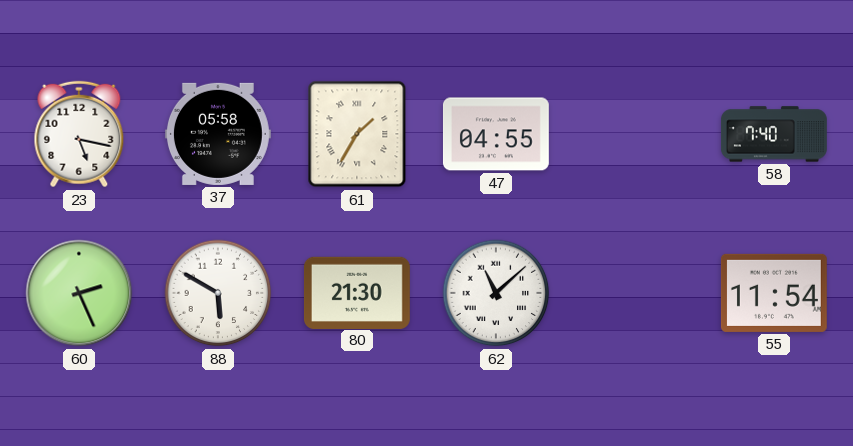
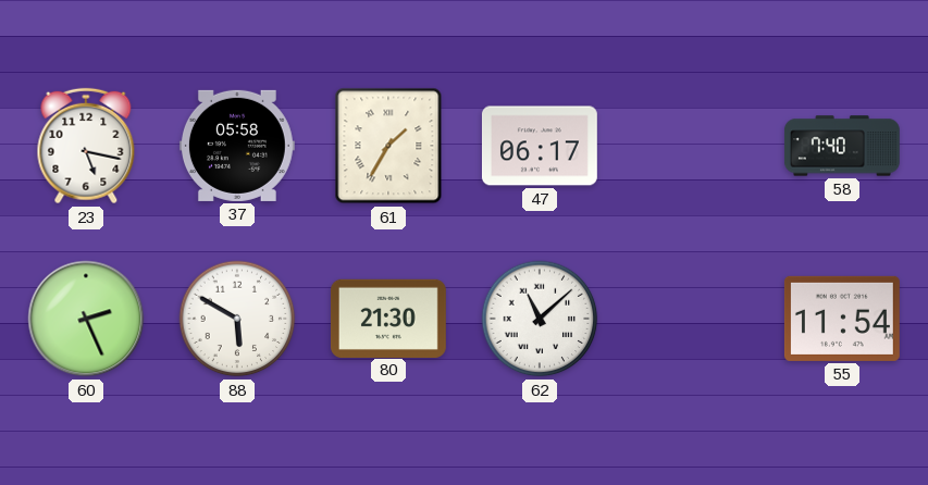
47: 04:55 -> 06:17 (540, 146)
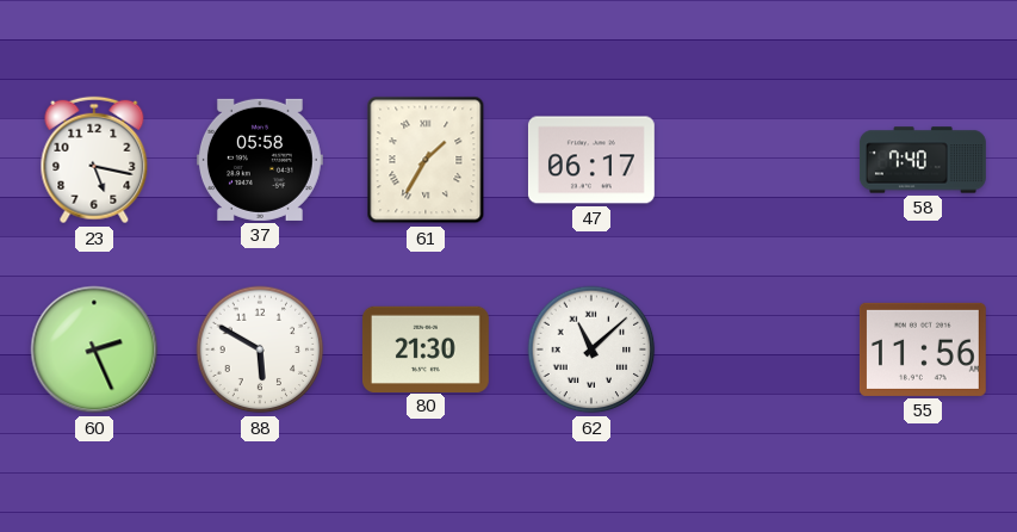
55: 11:54 -> 11:56 (923, 349)
